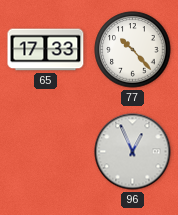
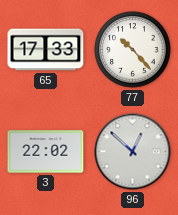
3: none -> 22:02 (46, 152)
96: 12:56 -> 12:52 (133, 152)
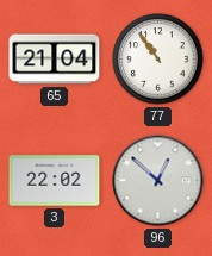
65: 17:33 -> 21:04 (55, 60)
77: 10:23 -> 10:54 (158, 60)
